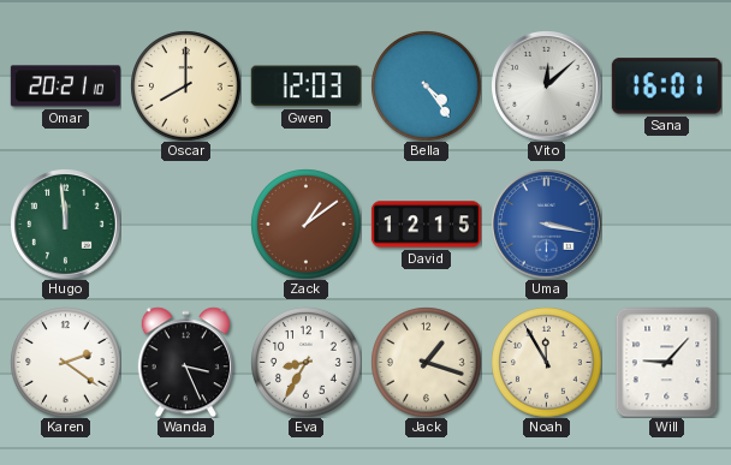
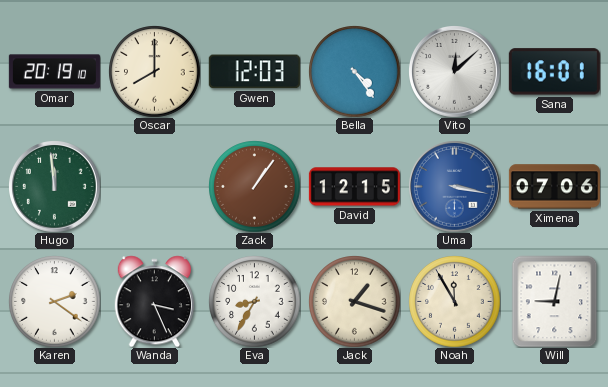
Omar: 20:21 -> 20:19 (54, 72)
Zack: 1:09 -> 1:06 (254, 186)
Ximena: none -> 07:06 (554, 187)
Will: 9:07 -> 9:02 (555, 301)
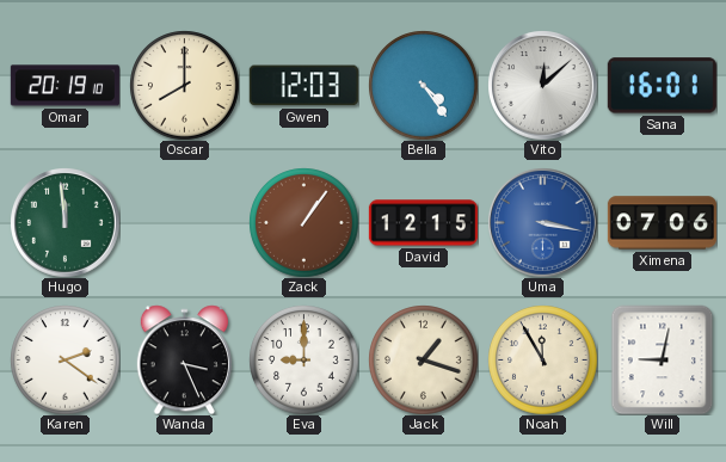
Eva: 8:35 -> 9:00 (303, 359)
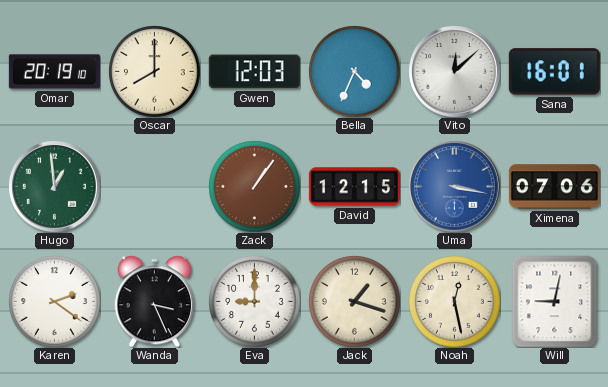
Bella: 4:24 -> 4:34 (354, 71)
Hugo: 11:59 -> 12:59 (55, 187)
Noah: 11:55 -> 12:28 (454, 301)
